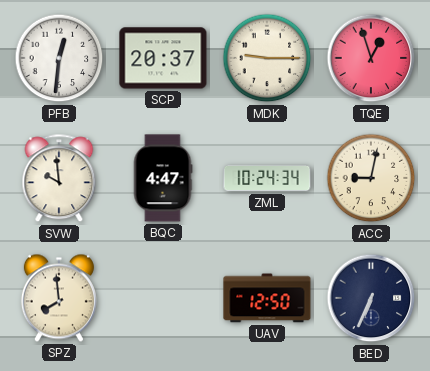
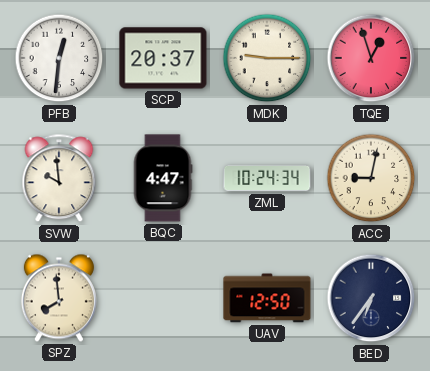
BED: 6:34 -> 6:36 (371, 298)
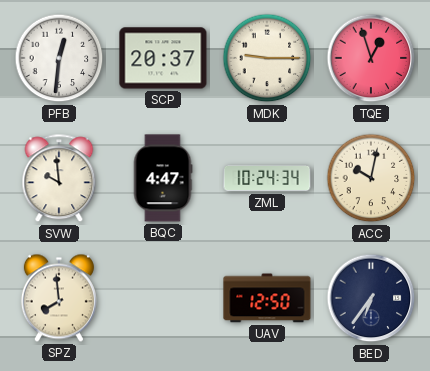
ACC: 9:02 -> 10:02 (371, 178)
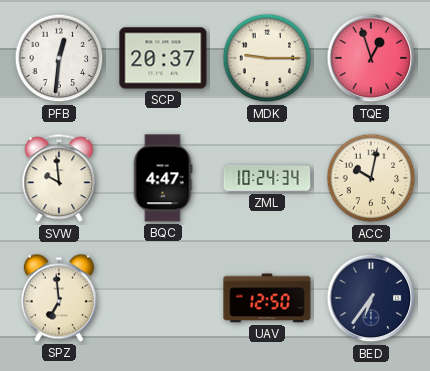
SPZ: 7:59 -> 6:59 (59, 298)
